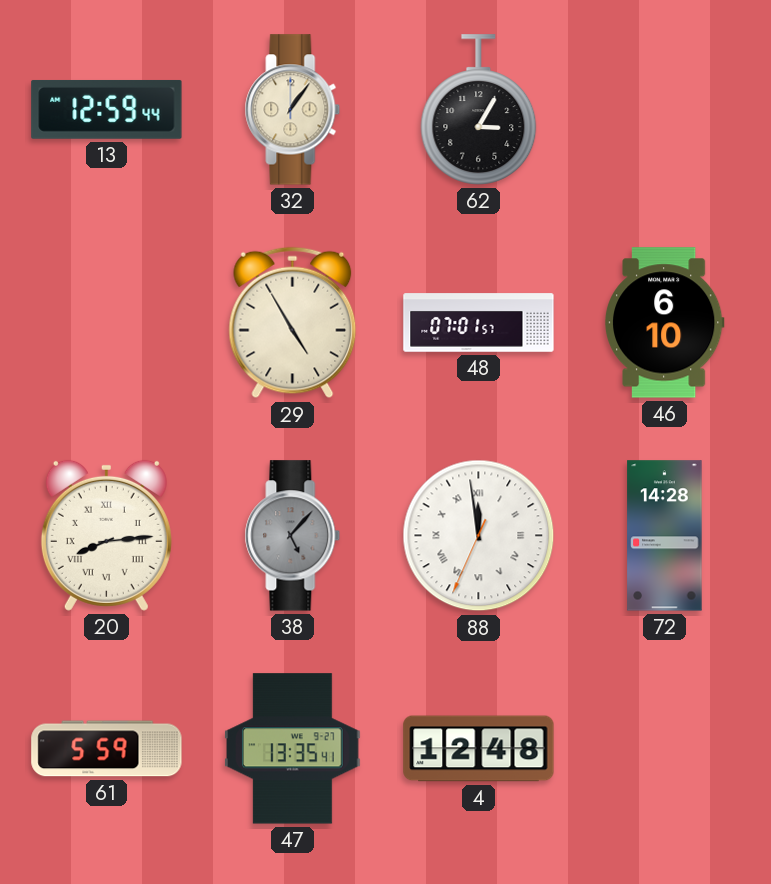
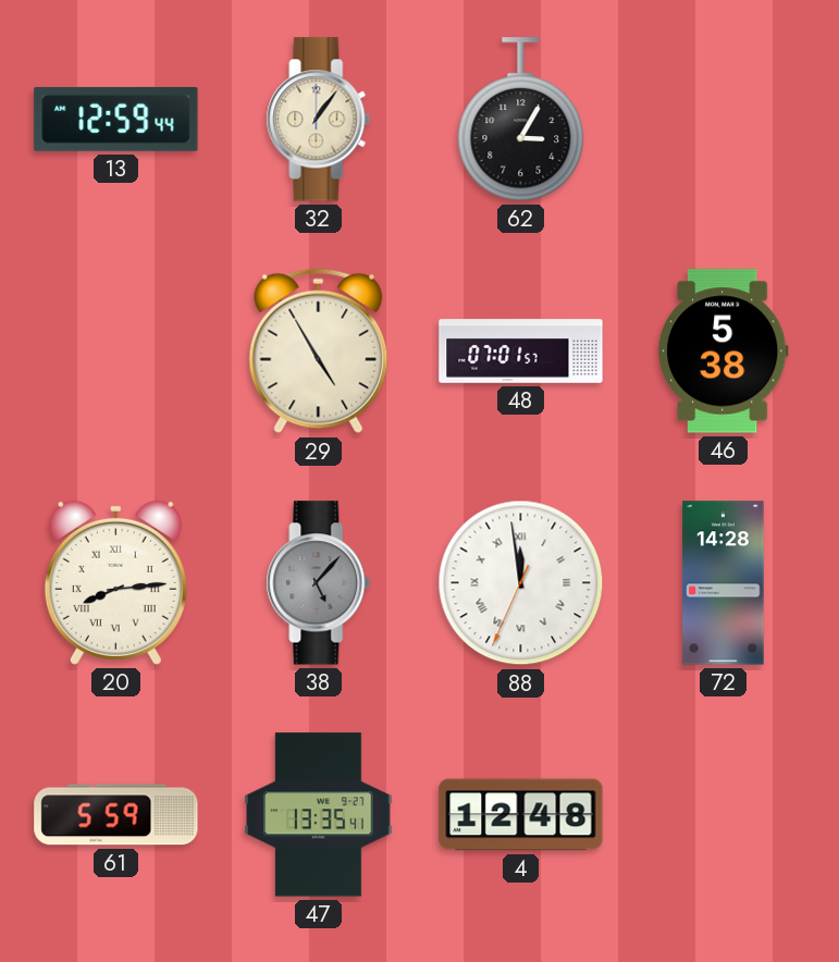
46: 6:10 -> 5:38 (723, 351)
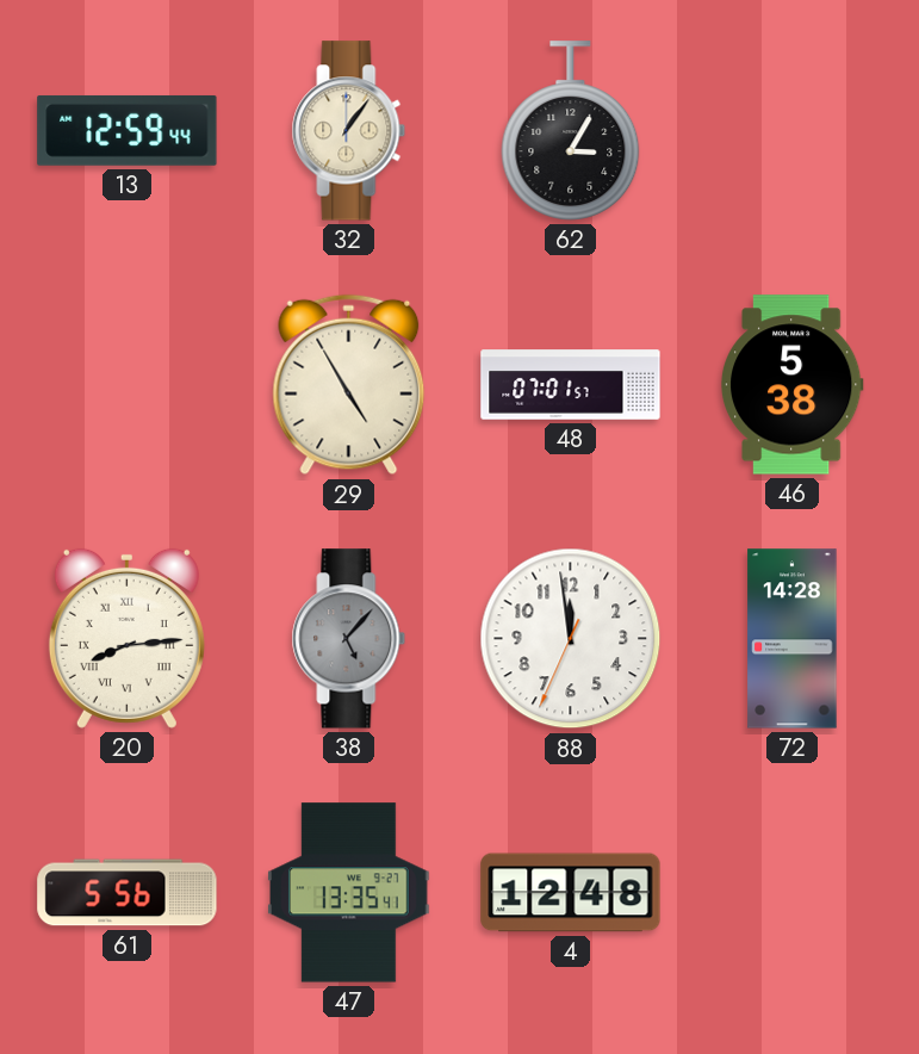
88 numerals: Roman -> Arabic (571, 639)
61: 5:59 -> 5:56 (128, 893)
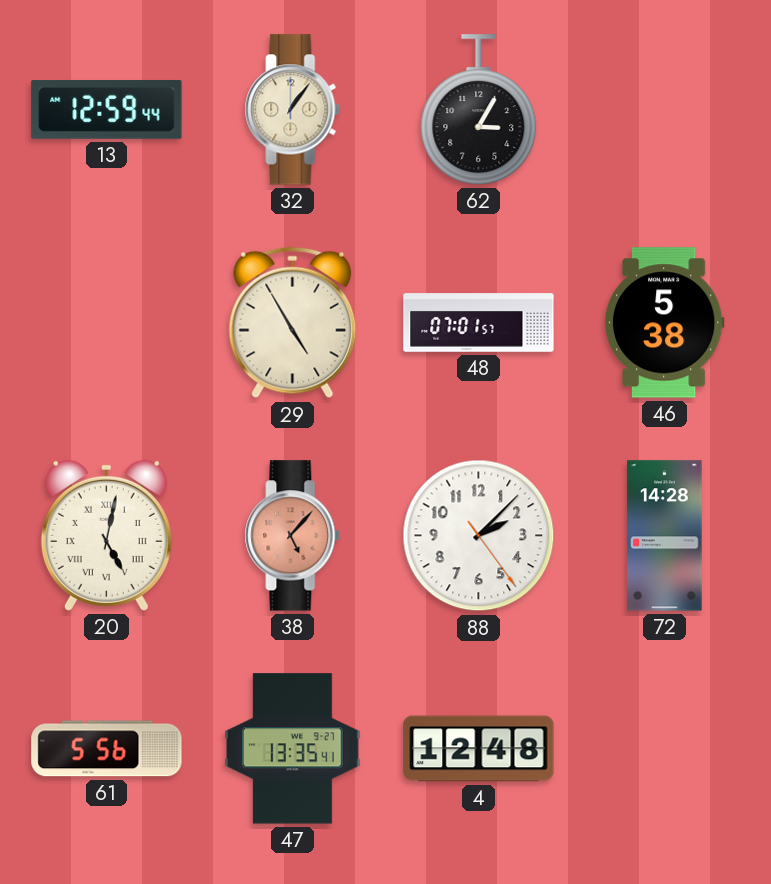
20: 8:14 -> 5:02 (106, 535)
38 dial: grey -> salmon (293, 536)
88: 11:58 -> 2:07 (479, 536)
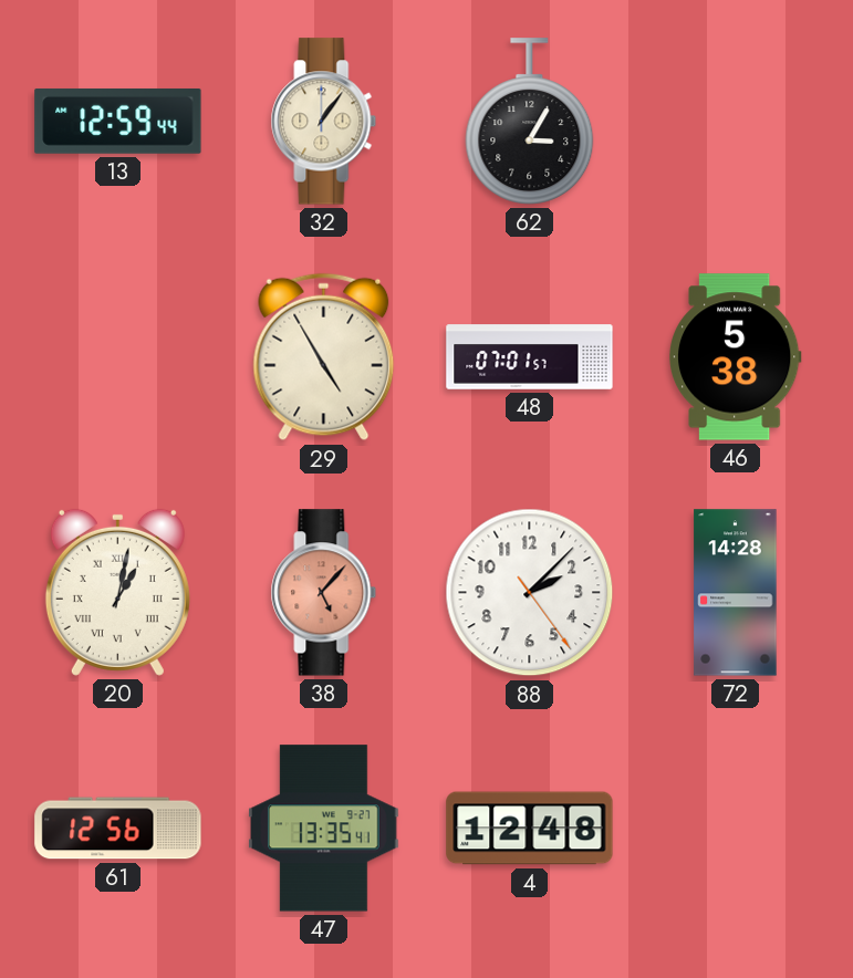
20: 5:02 -> 1:02 (117, 592)
61: 5:56 -> 12:56 (118, 829)
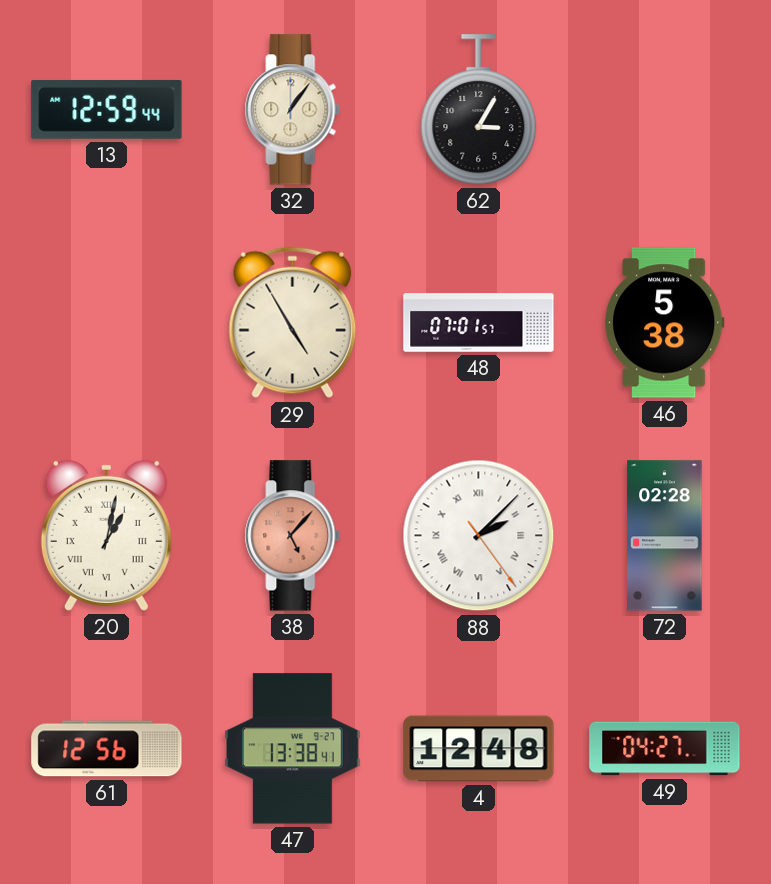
88 numerals: Arabic -> Roman (479, 536)
72: 14:28 -> 02:28 (665, 536)
47: 13:35 -> 13:38 (293, 749)
49: none -> 04:27 (665, 749)
